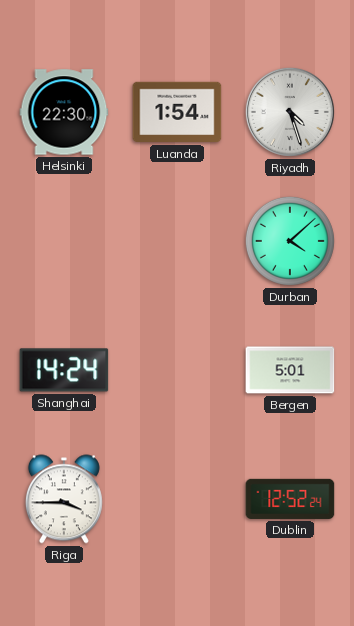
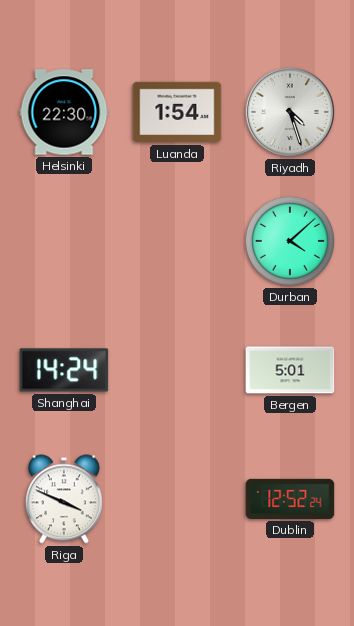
Riga: 3:45 -> 3:49 (64, 499)
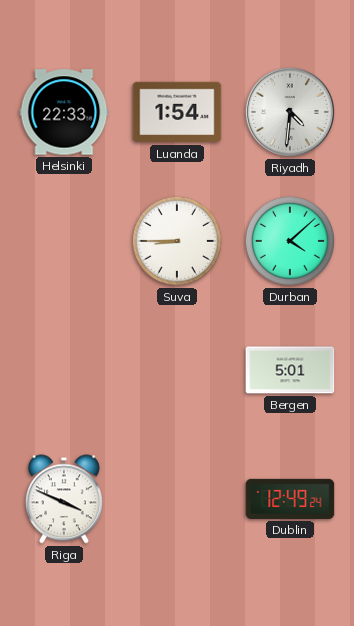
Helsinki: 22:30 -> 22:33 (64, 112)
Riyadh: 4:27 -> 4:31 (290, 112)
Suva: none -> 8:45 (177, 241)
Shanghai: 14:24 -> none (64, 370)
Dublin: 12:52 -> 12:49 (290, 499)
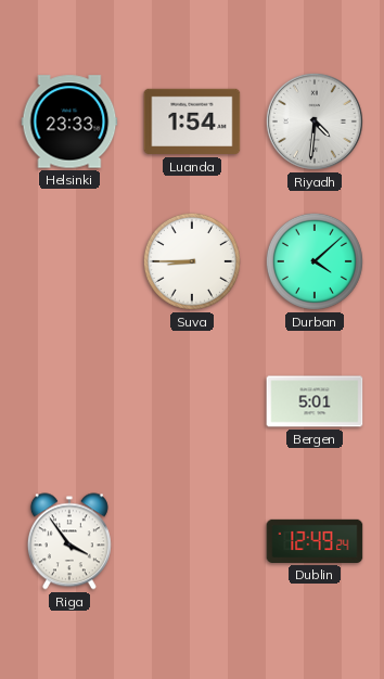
Helsinki: 22:33 -> 23:33 (69, 121)
Riga: 3:49 -> 3:54 (69, 541)
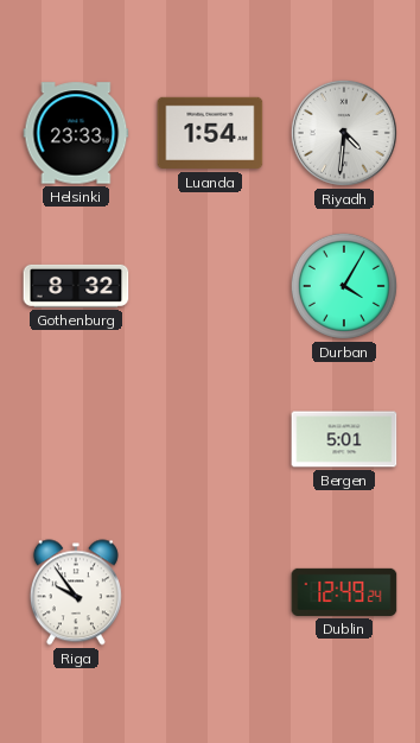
Gothenburg: none -> 8:32 (76, 286)
Suva: 8:45 -> none (192, 261)
Durban: 4:08 -> 4:05 (344, 286)
Riga: 3:54 -> 9:54 (76, 592)
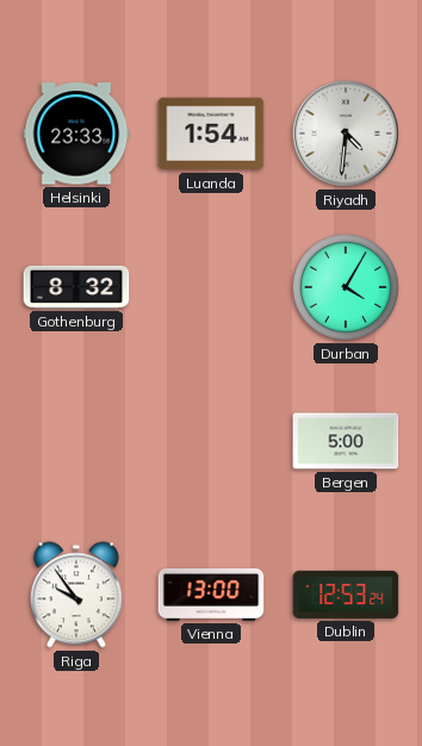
Bergen: 5:01 -> 5:00 (346, 441)
Vienna: none -> 13:00 (211, 595)
Dublin: 12:49 -> 12:53 (346, 595)
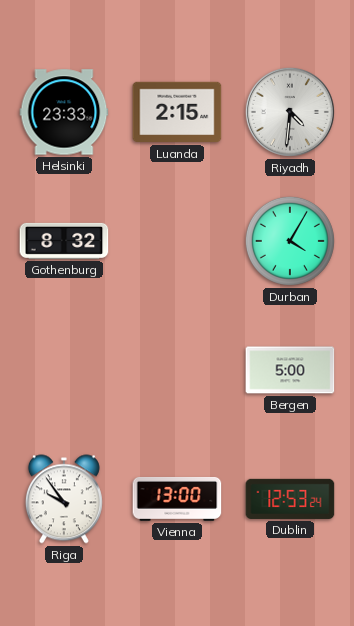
Luanda: 1:54 -> 2:15 (177, 112)
